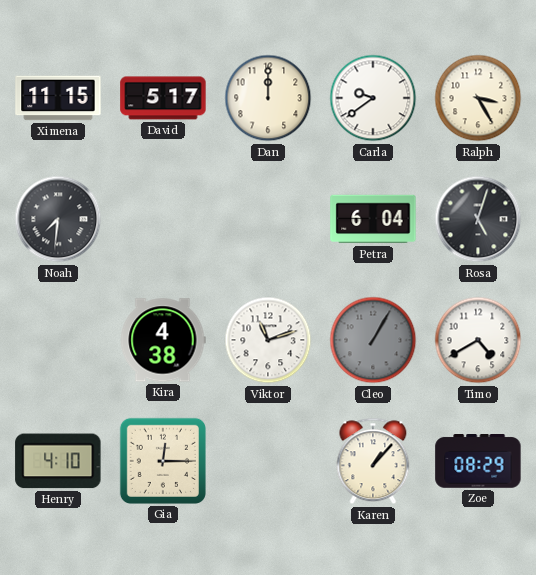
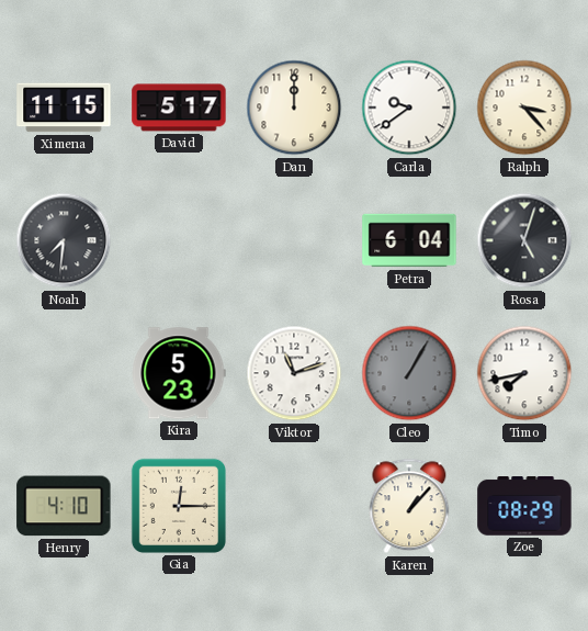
Ralph: 3:25 -> 3:23 (524, 108)
Kira: 4:38 -> 5:23 (179, 373)
Timo: 4:40 -> 7:43 (524, 373)
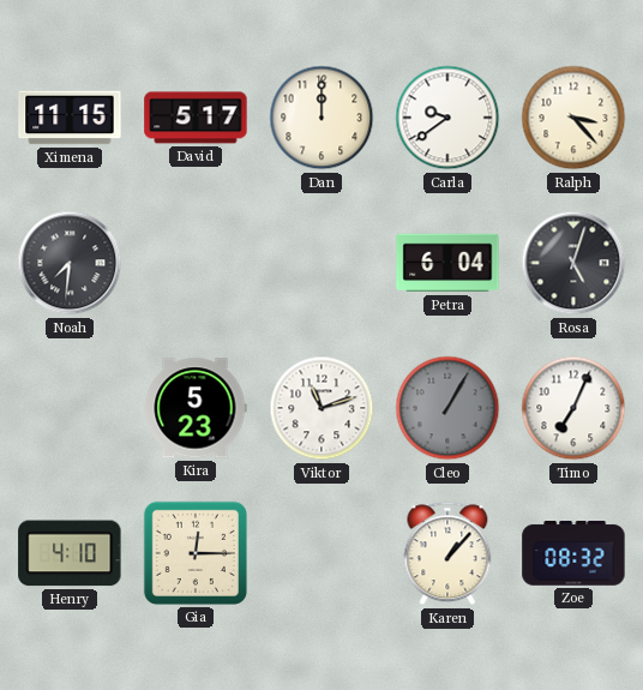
Timo: 7:43 -> 7:04 (573, 408)
Zoe: 08:29 -> 08:32 (573, 554)
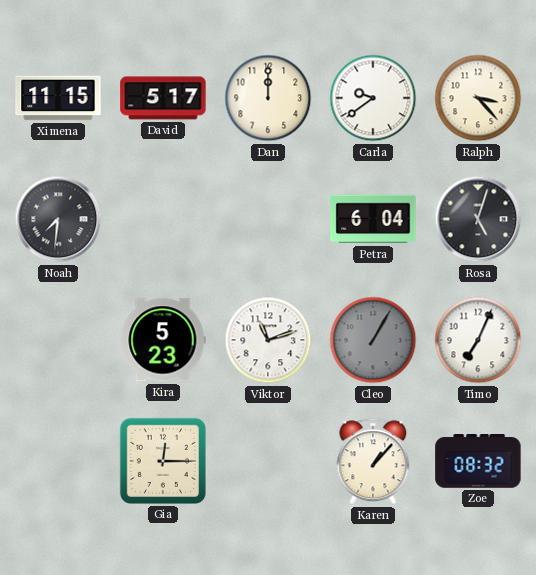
Henry: 4:10 -> none (70, 553)
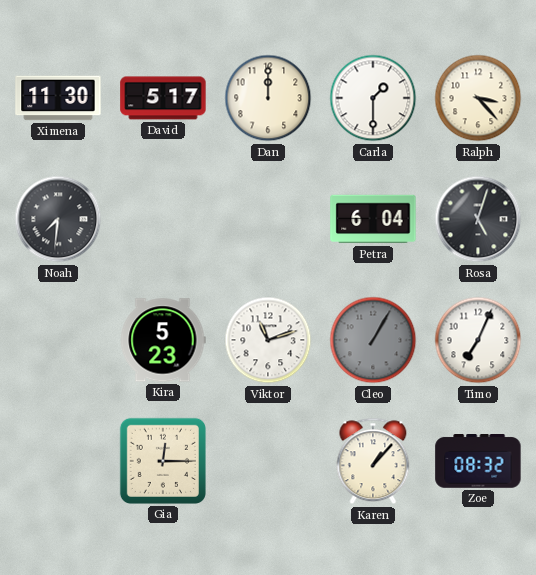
Ximena: 11:15 -> 11:30 (58, 98)
Carla: 9:39 -> 1:30 (373, 98)
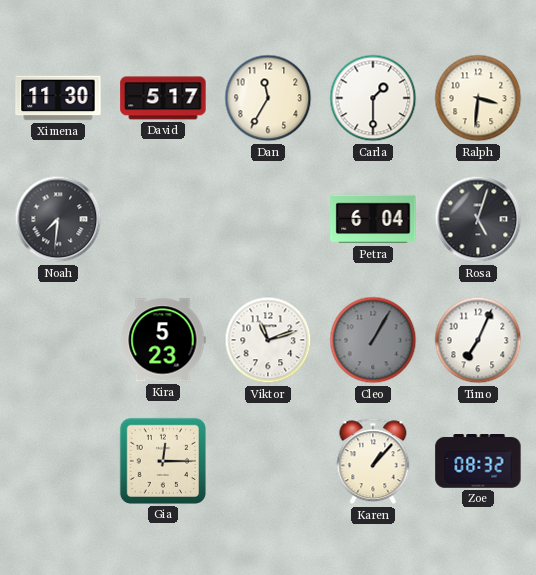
Dan: 12:00 -> 11:35 (268, 98)
Ralph: 3:23 -> 3:31 (478, 98)
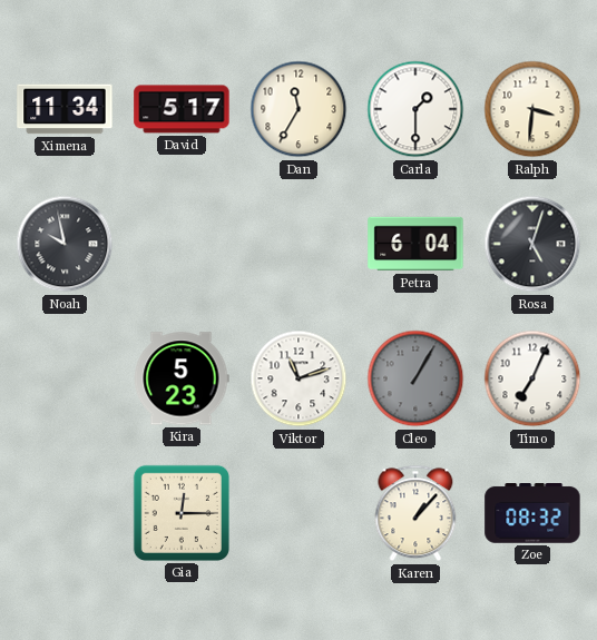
Ximena: 11:30 -> 11:34 (65, 109)
Noah: 7:31 -> 9:58 (65, 244)
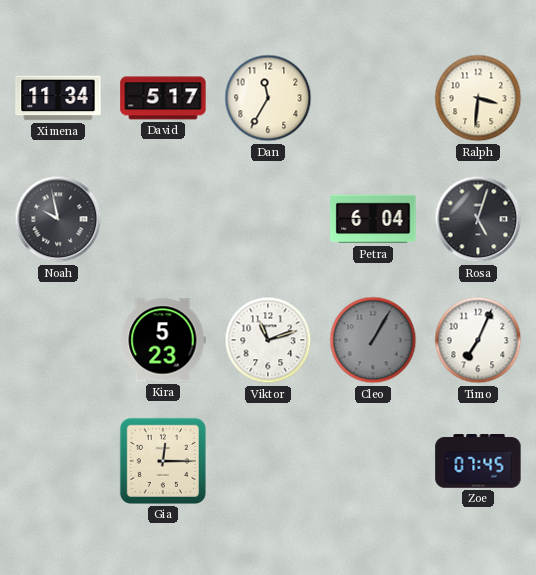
Carla: 1:30 -> none (415, 109)
Karen: 1:07 -> none (415, 513)
Zoe: 08:32 -> 07:45 (478, 462)
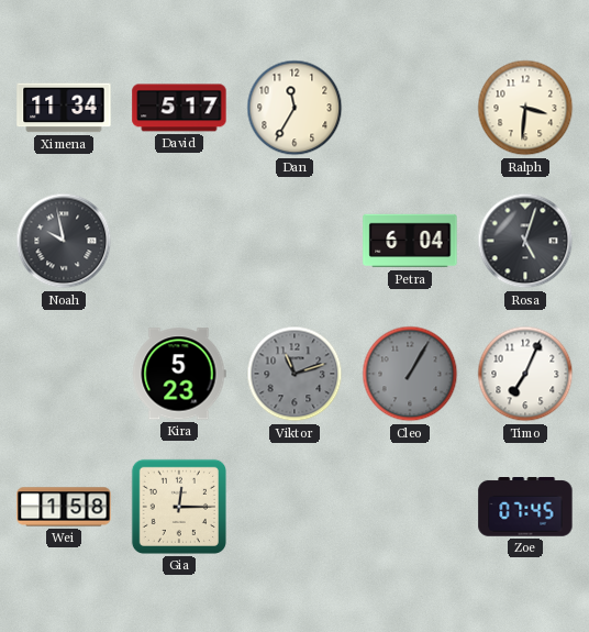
Viktor dial: white -> grey (294, 374)
Wei: none -> 1:58 (64, 507)
